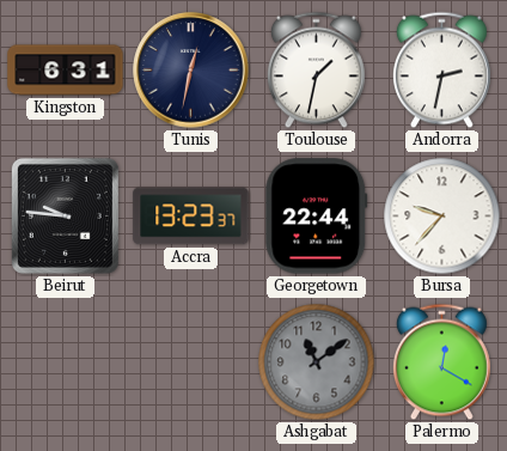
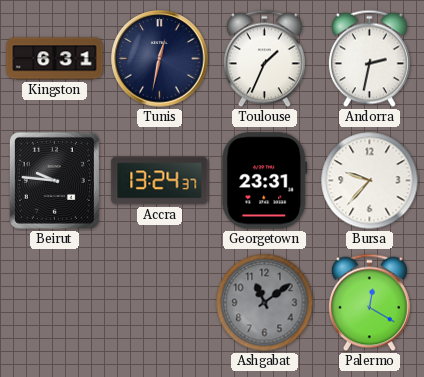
Toulouse: 1:32 -> 1:34 (264, 59)
Accra: 13:23 -> 13:24 (160, 181)
Georgetown: 22:44 -> 23:31 (265, 181)
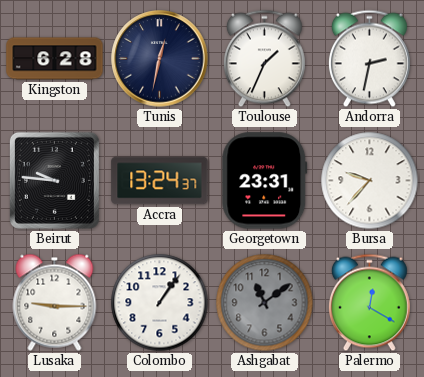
Kingston: 6:31 -> 6:28 (55, 59)
Lusaka: none -> 9:15 (55, 302)
Colombo: none -> 1:06 (160, 303)
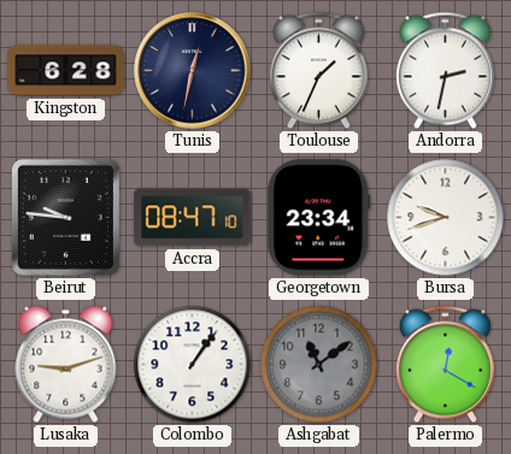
Accra: 13:24 -> 08:47 (193, 218)
Georgetown: 23:31 -> 23:34 (319, 218)
Bursa: 9:37 -> 9:42 (446, 218)
Lusaka: 9:15 -> 9:12 (66, 364)
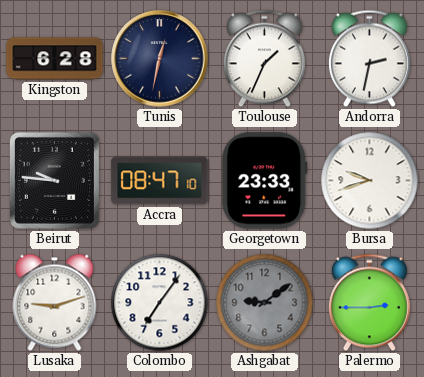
Georgetown: 23:34 -> 23:33 (265, 181)
Colombo: 1:06 -> 7:06 (160, 303)
Ashgabat: 11:09 -> 9:09 (265, 303)
Palermo: 12:20 -> 2:45 (369, 303)
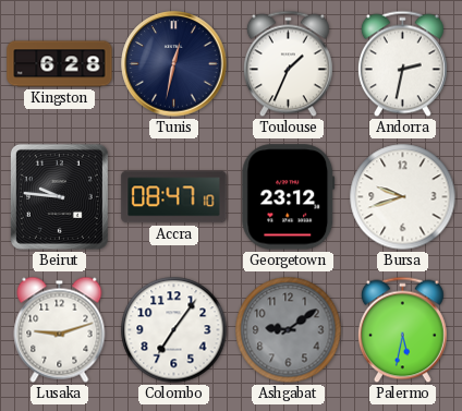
Georgetown: 23:33 -> 23:12 (289, 197)
Palermo: 2:45 -> 5:32 (402, 330)
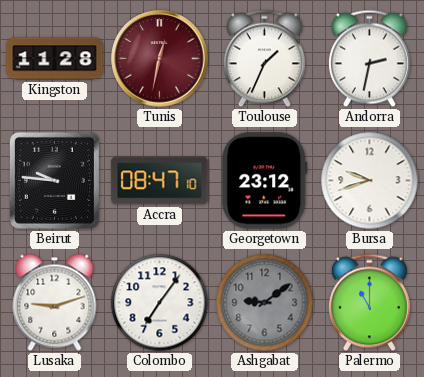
Kingston: 6:28 -> 11:28 (55, 59)
Tunis dial: navy -> burgundy (160, 59)
Palermo: 5:32 -> 11:00 (369, 303)
